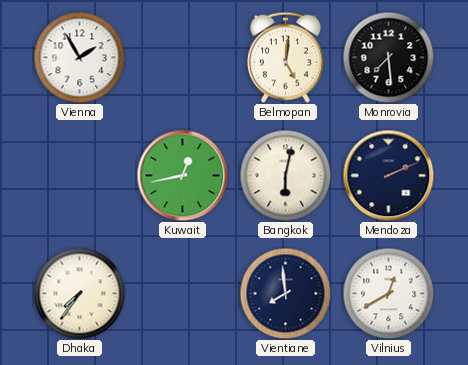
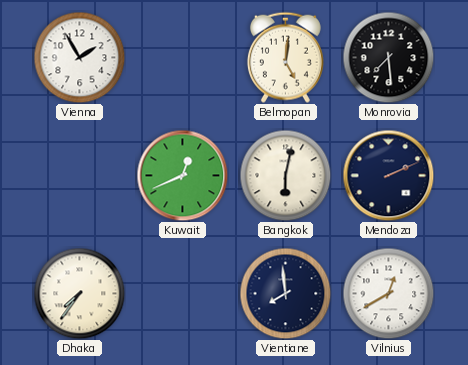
Kuwait: 12:43 -> 12:41 (182, 175)
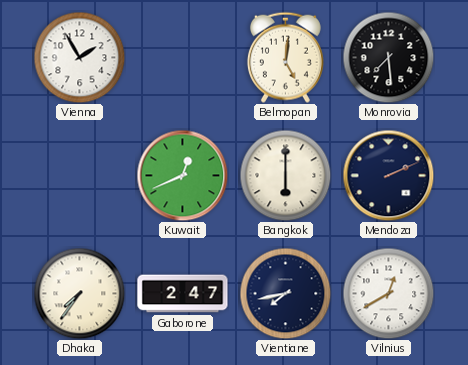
Bangkok: 6:02 -> 6:00 (285, 175)
Gaborone: none -> 2:47 (183, 294)
Vientiane: 7:59 -> 7:43 (285, 293)
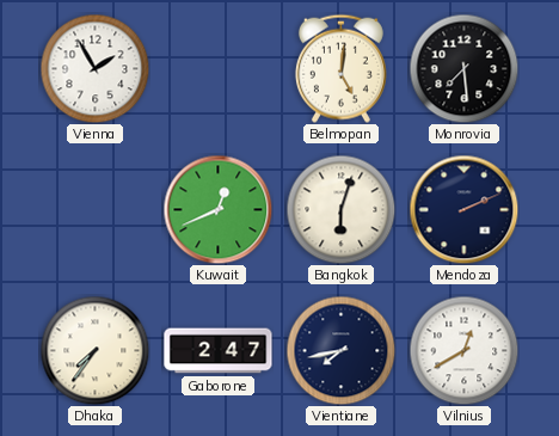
Bangkok: 6:00 -> 6:03 (340, 209)
